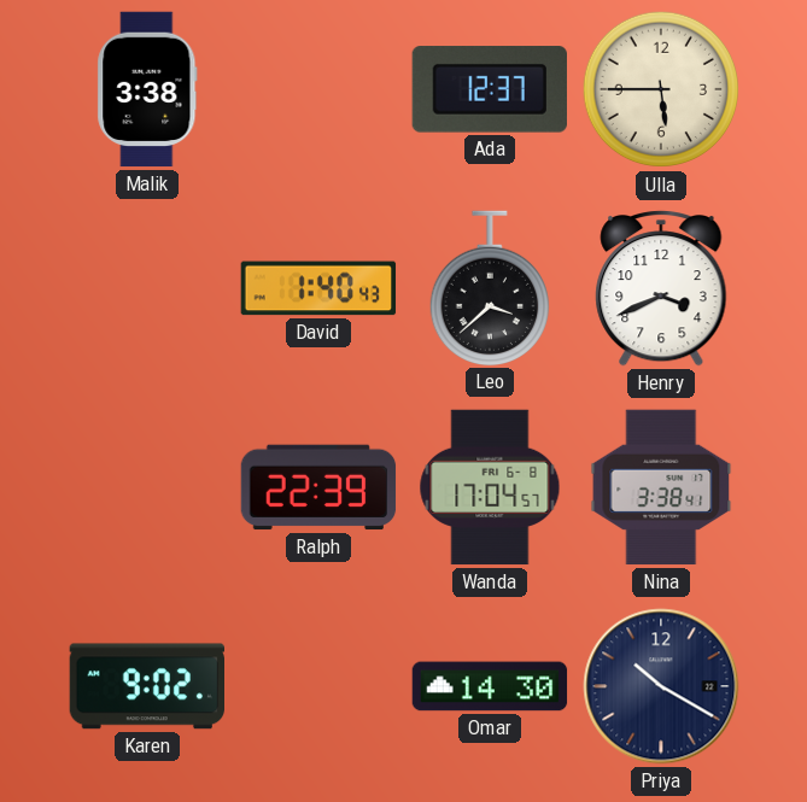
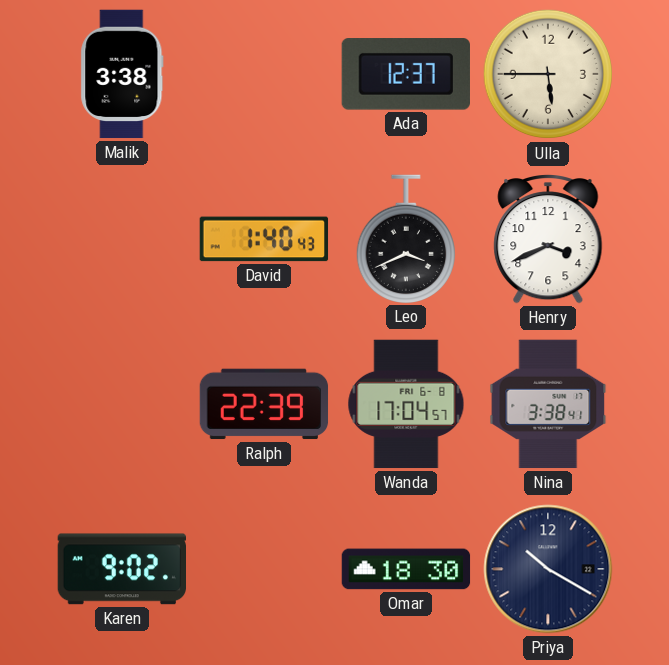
Leo: 3:38 -> 3:41 (406, 239)
Omar: 14:30 -> 18:30 (406, 569)
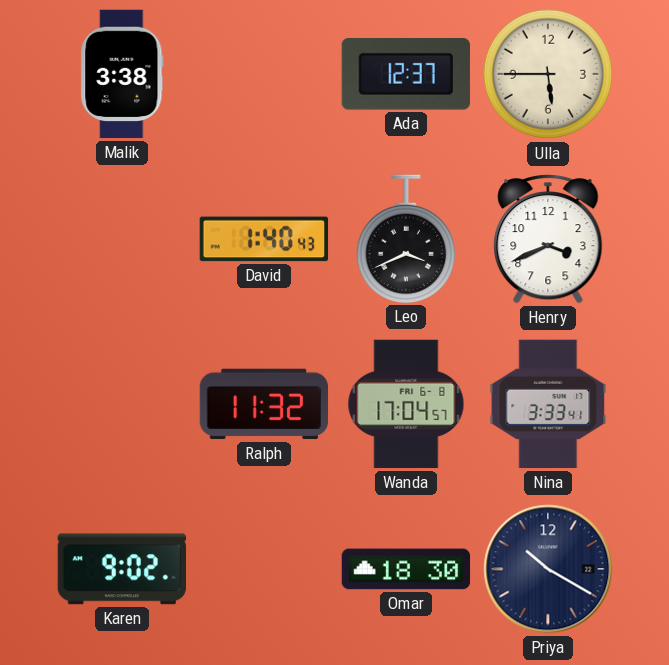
Ralph: 22:39 -> 11:32 (264, 404)
Nina: 3:38 -> 3:33 (548, 404)
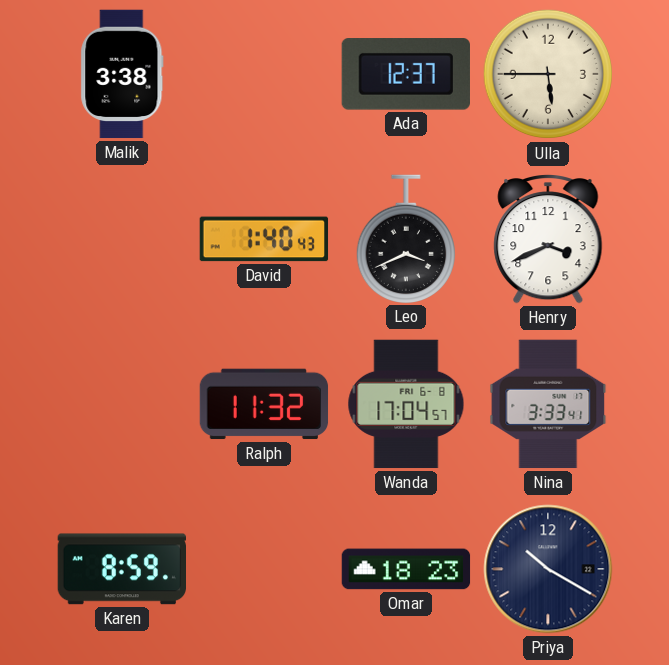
Karen: 9:02 -> 8:59 (121, 569)
Omar: 18:30 -> 18:23 (406, 569)
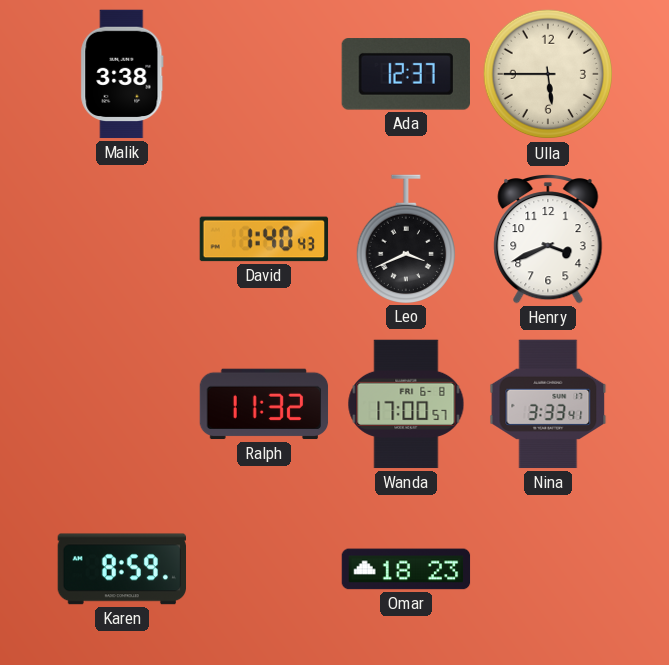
Wanda: 17:04 -> 17:00 (406, 404)
Priya: 10:20 -> none (548, 569)
